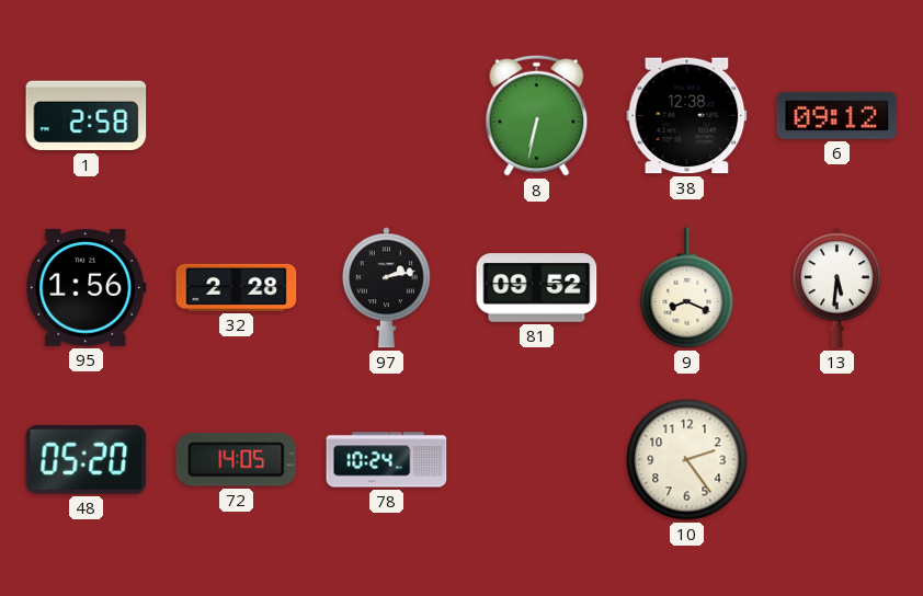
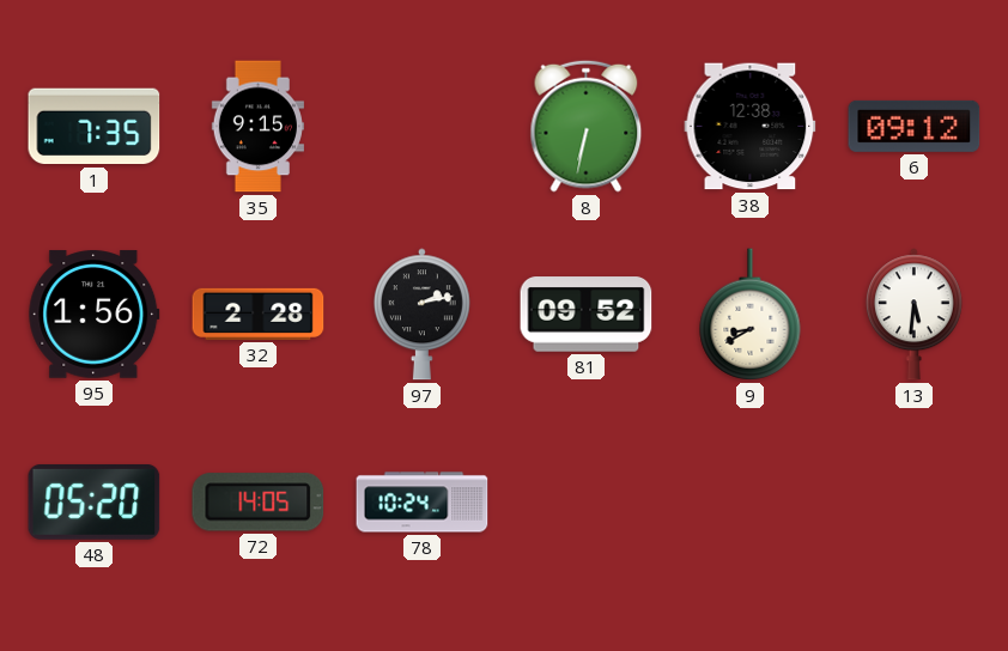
1: 2:58 -> 7:35 (95, 127)
35: none -> 9:15 (257, 127)
9: 8:19 -> 8:40 (751, 315)
10: 2:24 -> none (687, 460)
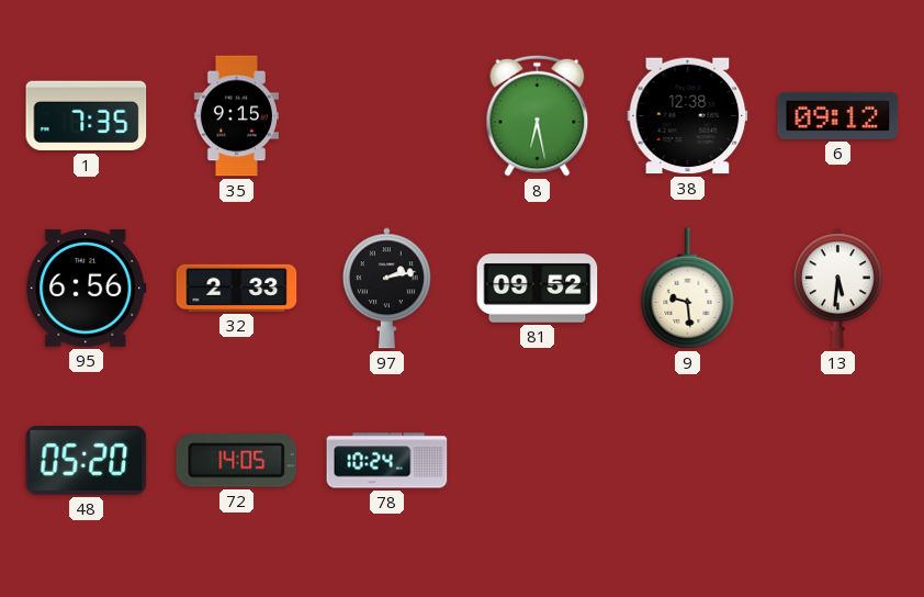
8: 6:32 -> 6:28 (538, 115)
95: 1:56 -> 6:56 (87, 289)
32: 2:28 -> 2:33 (237, 288)
9: 8:40 -> 9:29 (688, 289)
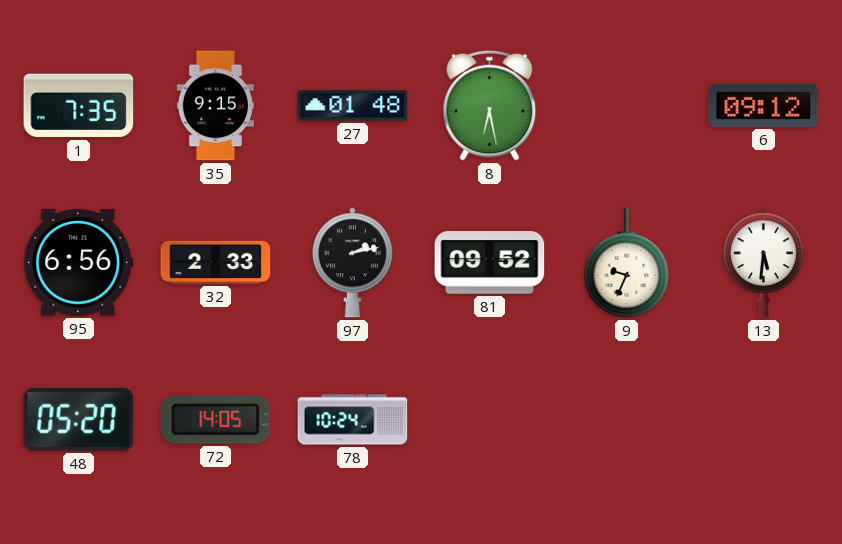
27: none -> 01:48 (353, 106)
38: 12:38 -> none (688, 116)
9: 9:29 -> 9:34 (627, 263)
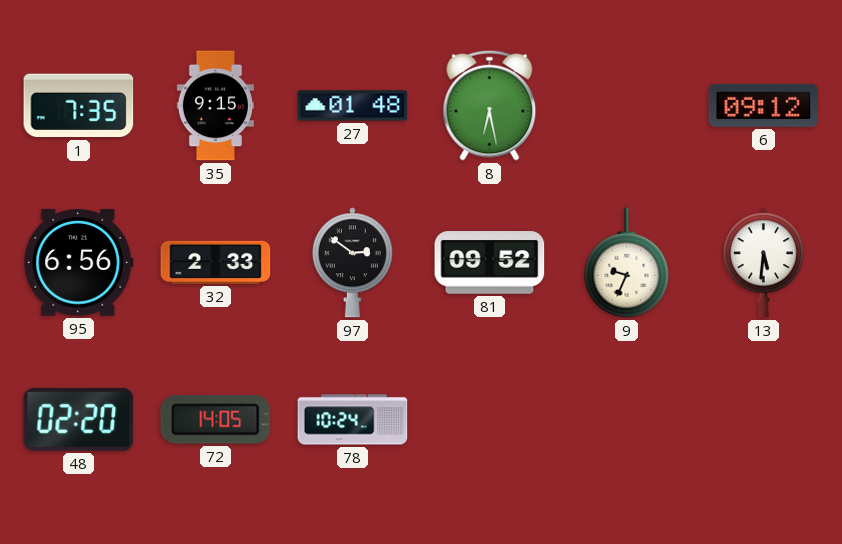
97: 2:13 -> 2:51 (352, 263)
48: 05:20 -> 02:20 (79, 420)
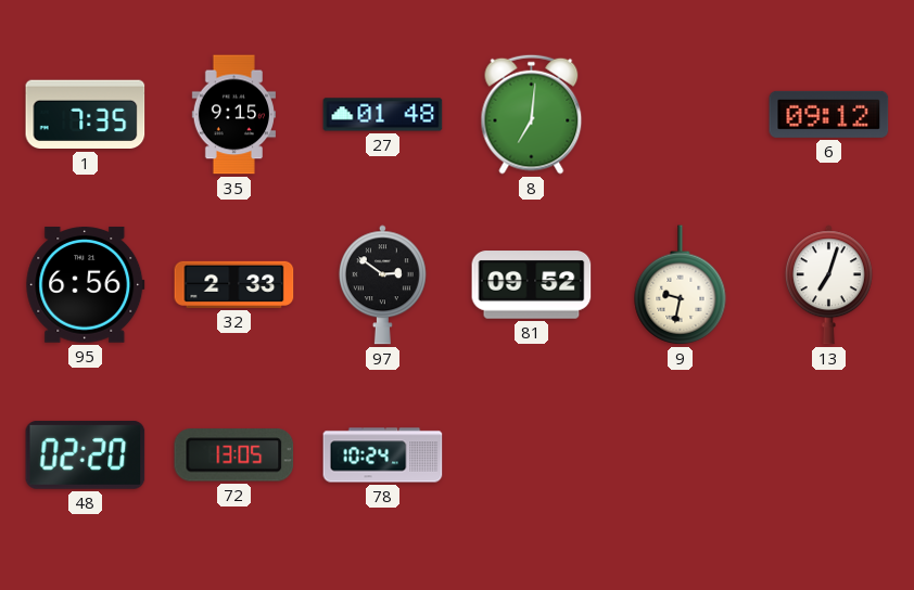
8: 6:28 -> 7:01 (532, 114)
9: 9:34 -> 9:32 (681, 285)
13: 5:31 -> 7:03 (828, 285)
72: 14:05 -> 13:05 (234, 456)
